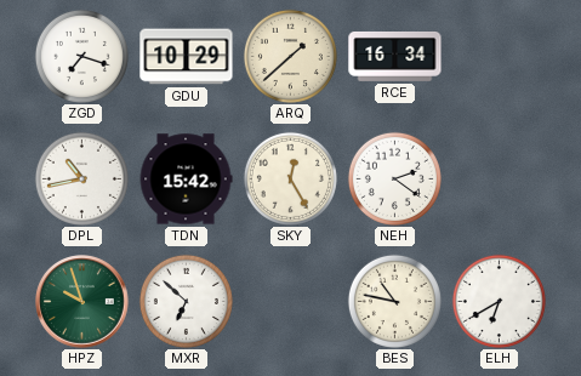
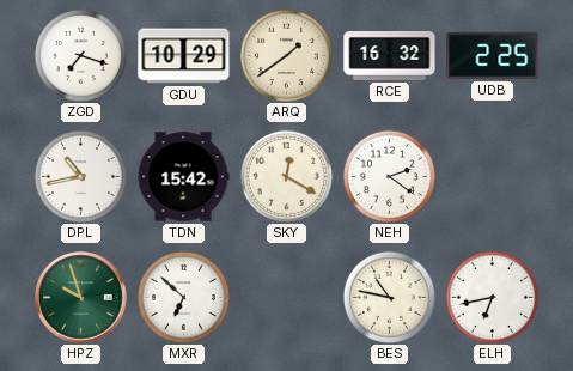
ARQ: 1:38 -> 1:39 (286, 55)
RCE: 16:34 -> 16:32 (390, 55)
UDB: none -> 2:25 (493, 55)
SKY: 12:25 -> 12:20 (286, 176)
ELH: 6:40 -> 6:43 (492, 297)
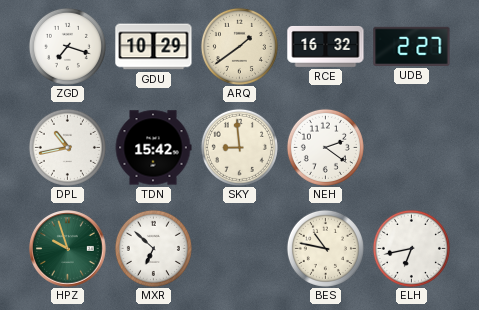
UDB: 2:25 -> 2:27 (412, 46)
SKY: 12:20 -> 8:59 (239, 147)
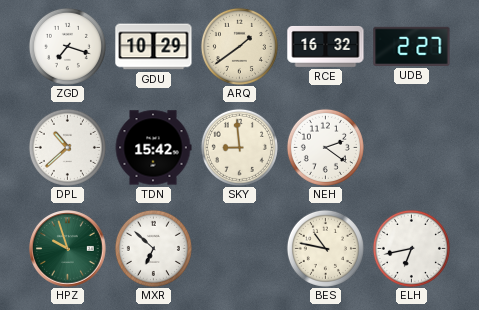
DPL: 10:43 -> 10:38 (67, 147)
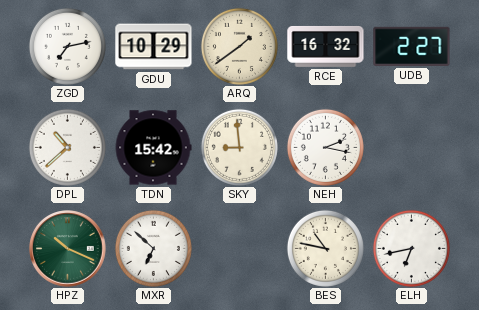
ZGD: 7:18 -> 7:13 (67, 46)
NEH: 2:21 -> 2:17 (325, 147)
HPZ: 9:57 -> 10:19 (68, 249)
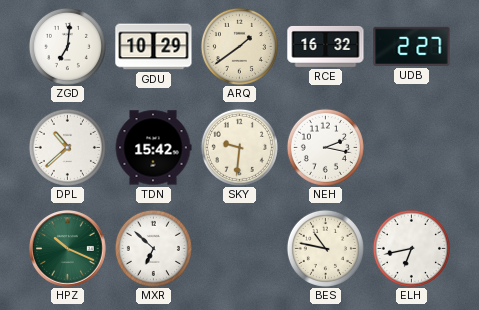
ZGD: 7:13 -> 7:01 (67, 46)
SKY: 8:59 -> 9:31 (239, 147)
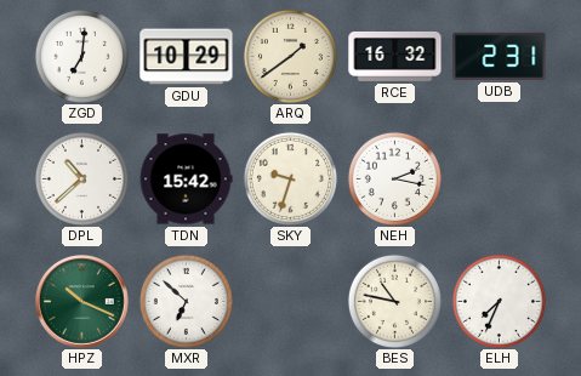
UDB: 2:27 -> 2:31 (500, 56)
SKY: 9:31 -> 9:33 (290, 178)
ELH: 6:43 -> 7:34 (499, 301)
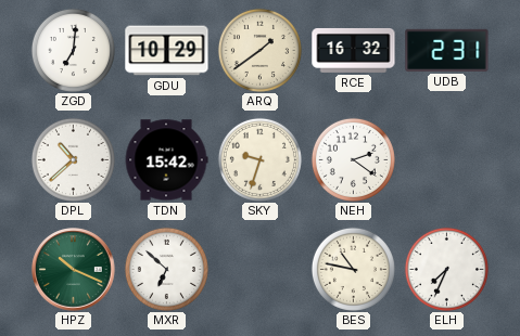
NEH: 2:17 -> 2:21 (353, 159)
